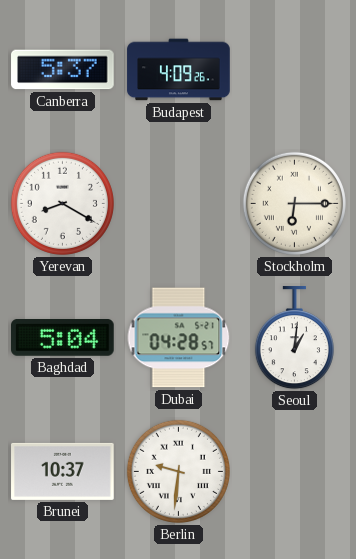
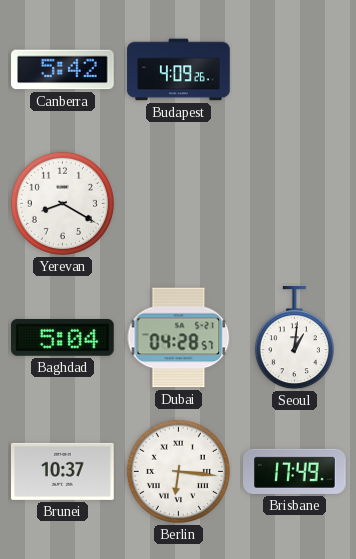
Canberra: 5:37 -> 5:42 (63, 70)
Stockholm: 6:15 -> none (294, 203)
Berlin: 9:31 -> 6:16 (178, 471)
Brisbane: none -> 17:49 (295, 471)
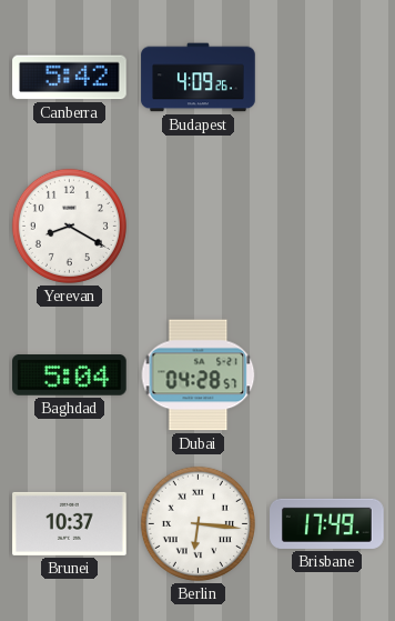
Seoul: 1:01 -> none (294, 338)
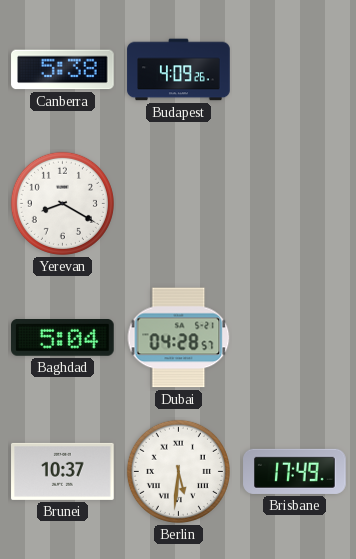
Canberra: 5:42 -> 5:38 (63, 70)
Berlin: 6:16 -> 5:31 (178, 471)
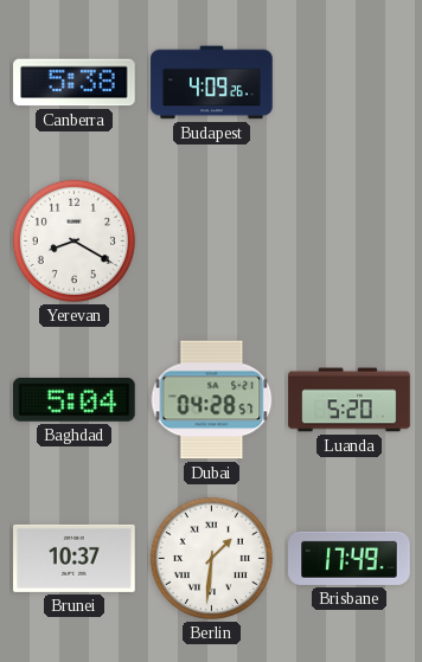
Luanda: none -> 5:20 (350, 400)
Berlin: 5:31 -> 1:31 (211, 558)
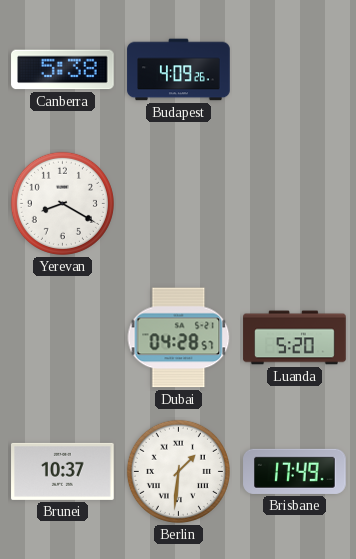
Baghdad: 5:04 -> none (75, 400)
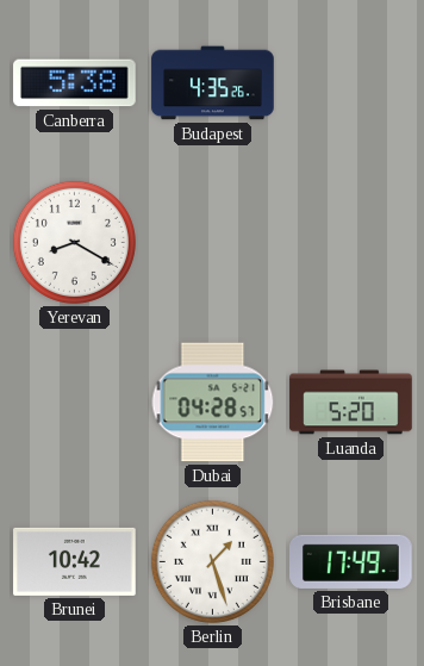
Budapest: 4:09 -> 4:35 (213, 83)
Brunei: 10:37 -> 10:42 (75, 561)
Berlin: 1:31 -> 1:27 (212, 561)
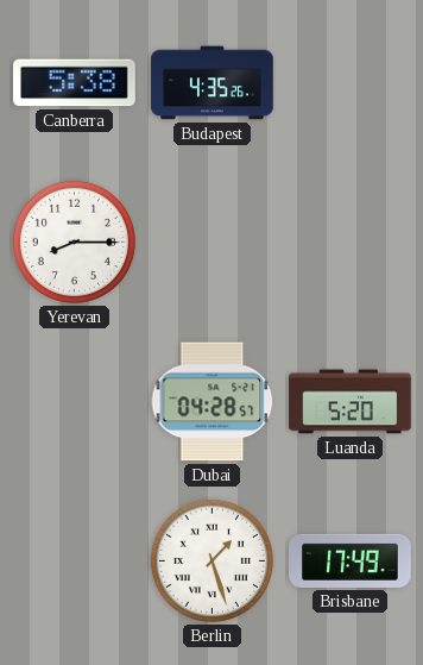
Yerevan: 8:20 -> 8:15 (74, 241)
Brunei: 10:42 -> none (75, 561)
